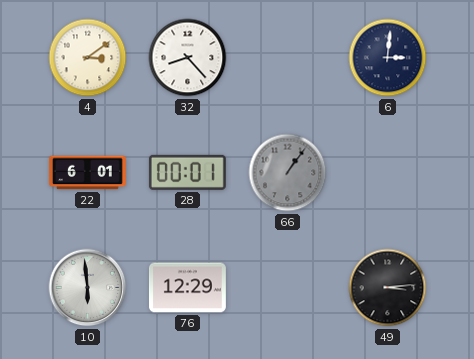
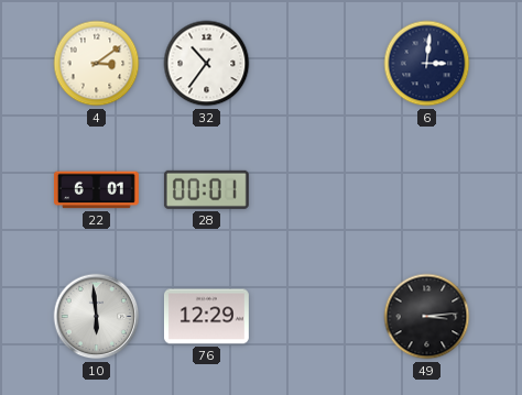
32: 8:23 -> 10:36 (207, 64)
66: 1:06 -> none (288, 173)
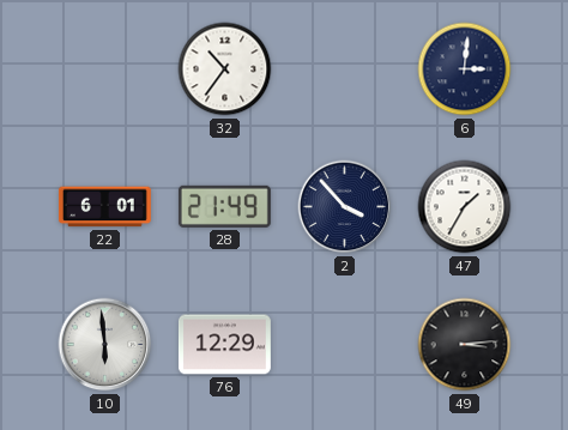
4: 3:09 -> none (97, 64)
28: 00:01 -> 21:49 (224, 206)
2: none -> 3:53 (345, 207)
47: none -> 1:35 (465, 207)
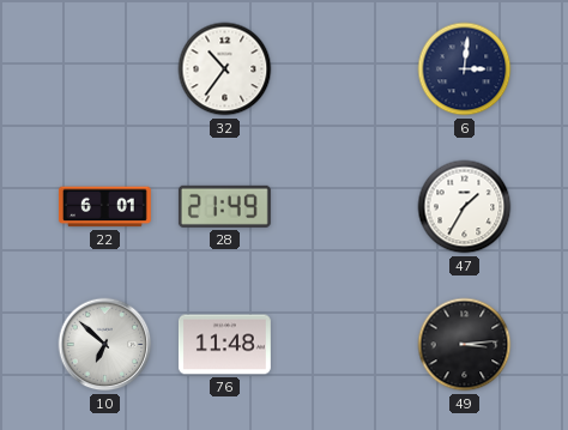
2: 3:53 -> none (345, 207)
10: 5:59 -> 6:52 (105, 345)
76: 12:29 -> 11:48 (224, 345)
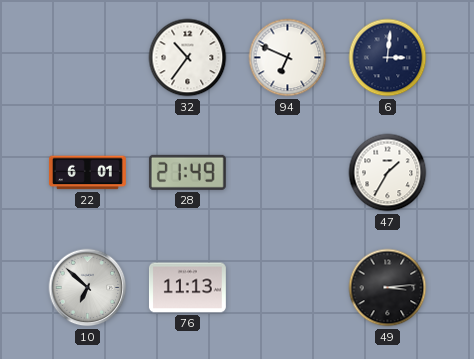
94: none -> 6:49 (288, 58)
76: 11:48 -> 11:13 (187, 288)
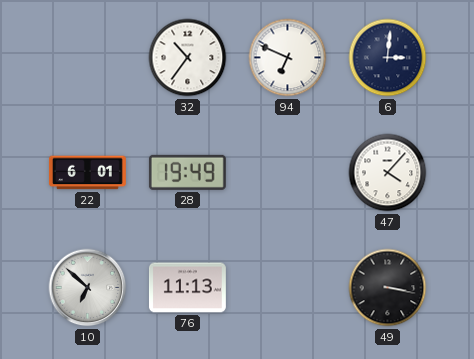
28: 21:49 -> 19:49 (187, 172)
47: 1:35 -> 4:07 (388, 173)
49: 3:14 -> 3:17 (388, 288)
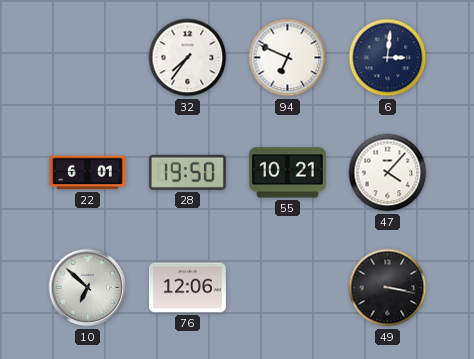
32: 10:36 -> 7:36 (188, 58)
28: 19:49 -> 19:50 (187, 172)
55: none -> 10:21 (287, 173)
76: 11:13 -> 12:06 (187, 288)
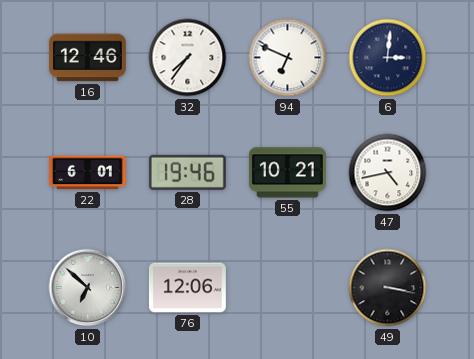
16: none -> 12:46 (87, 58)
28: 19:50 -> 19:46 (187, 172)
47: 4:07 -> 4:43 (388, 173)
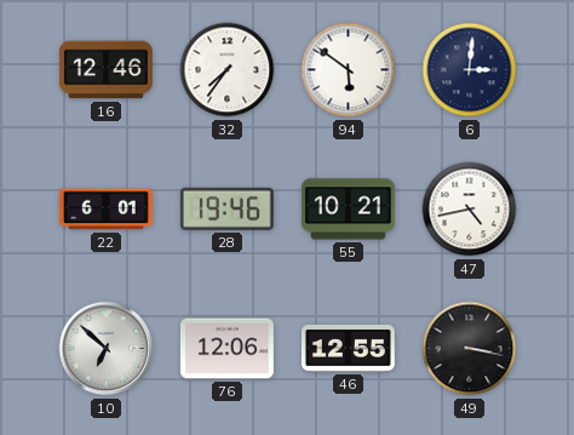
94: 6:49 -> 5:51 (349, 70)
46: none -> 12:55 (348, 348)
